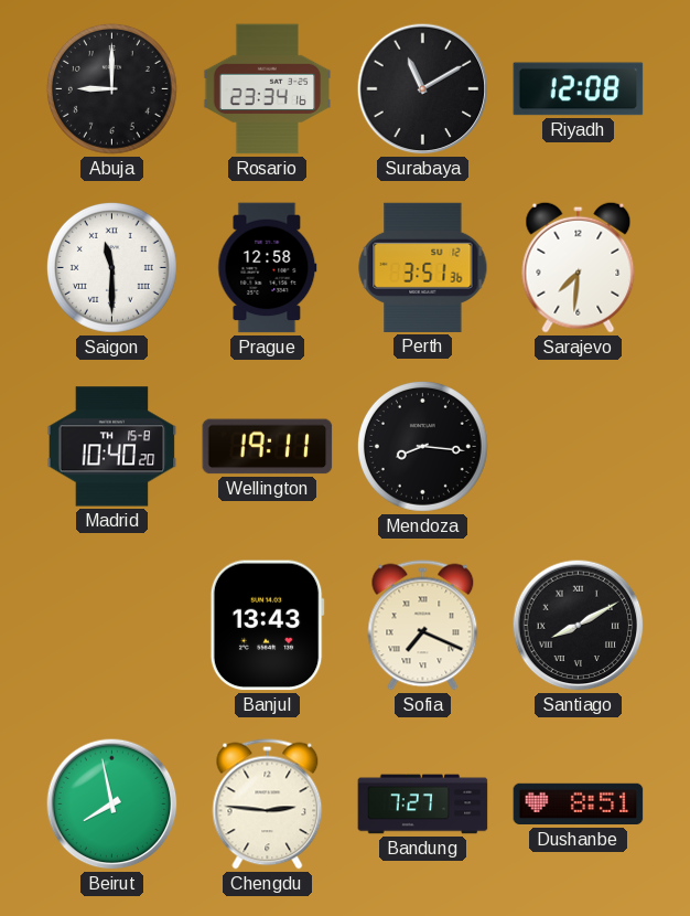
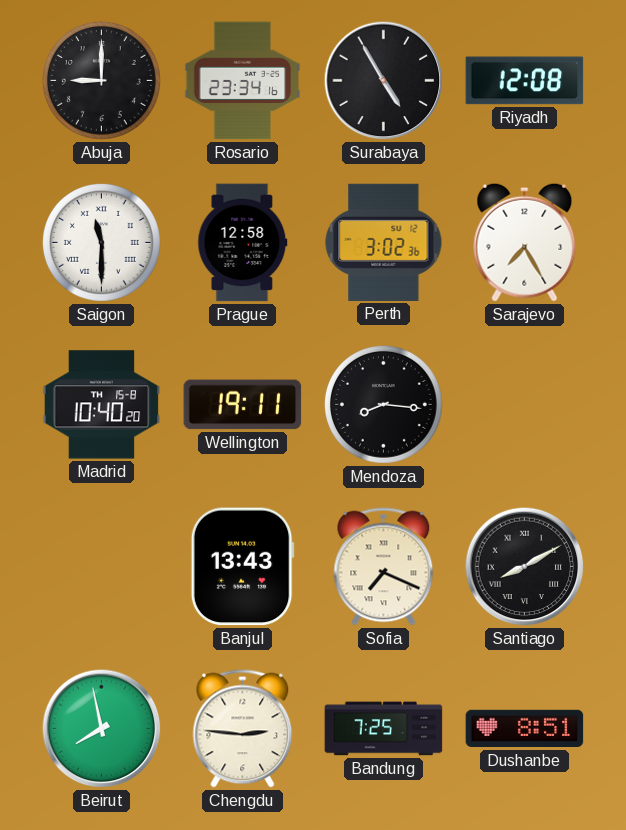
Surabaya: 11:10 -> 4:55 (384, 81)
Perth: 3:51 -> 3:02 (384, 242)
Sarajevo: 7:31 -> 7:25 (525, 242)
Bandung: 7:27 -> 7:25 (384, 729)
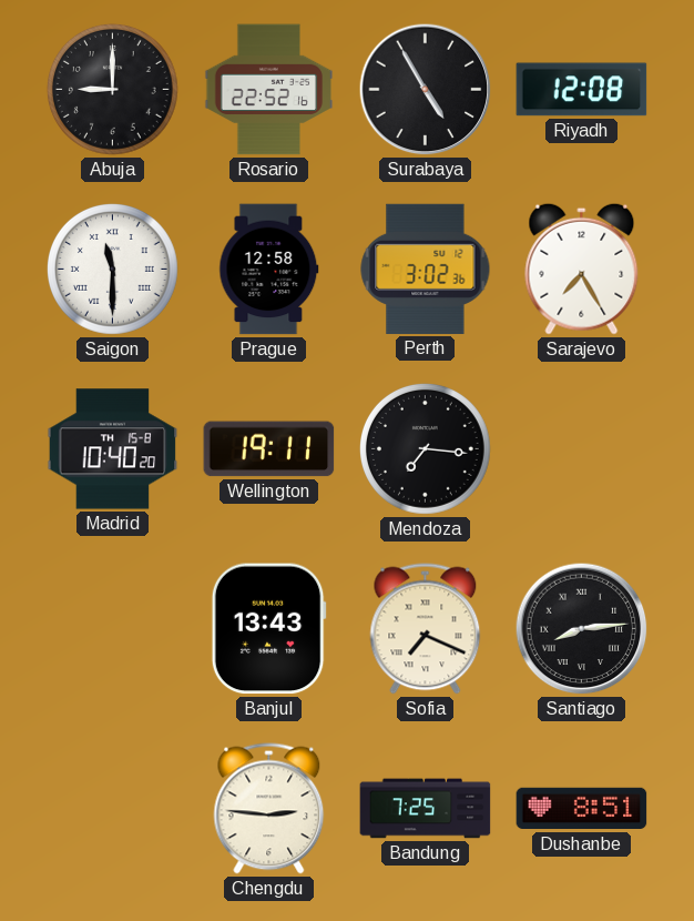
Rosario: 23:34 -> 22:52 (269, 90)
Mendoza: 8:16 -> 7:16 (425, 448)
Santiago: 8:10 -> 8:14 (582, 629)
Beirut: 7:58 -> none (102, 729)
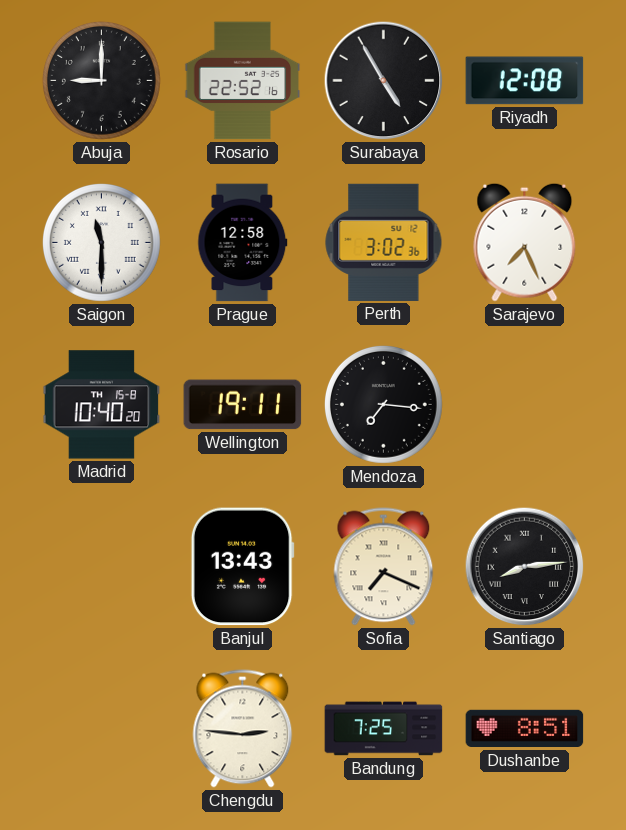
Sarajevo: 7:25 -> 7:26 (525, 242)
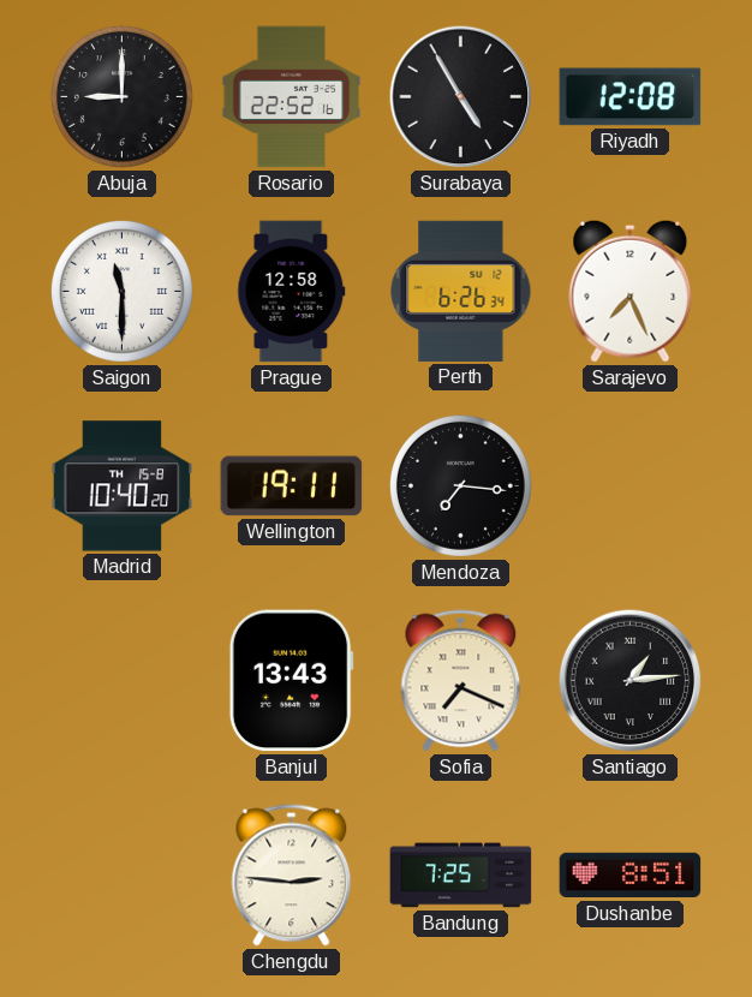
Perth: 3:02 -> 6:26 (461, 291)
Santiago: 8:14 -> 1:14 (631, 681)
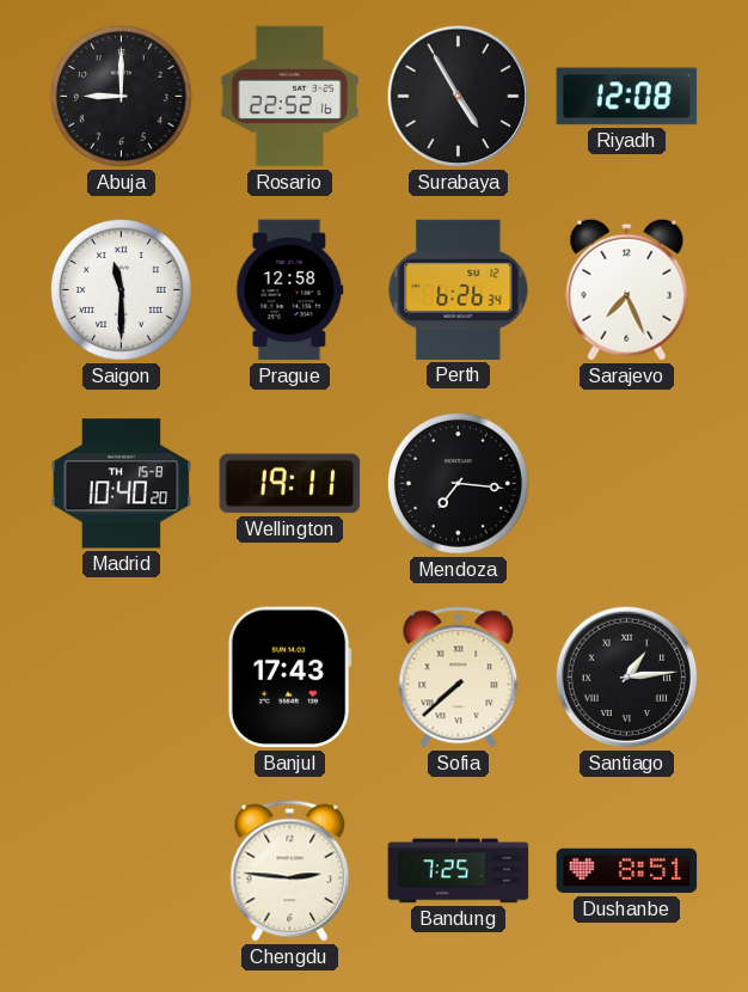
Banjul: 13:43 -> 17:43 (289, 678)
Sofia: 7:19 -> 7:38 (459, 678)
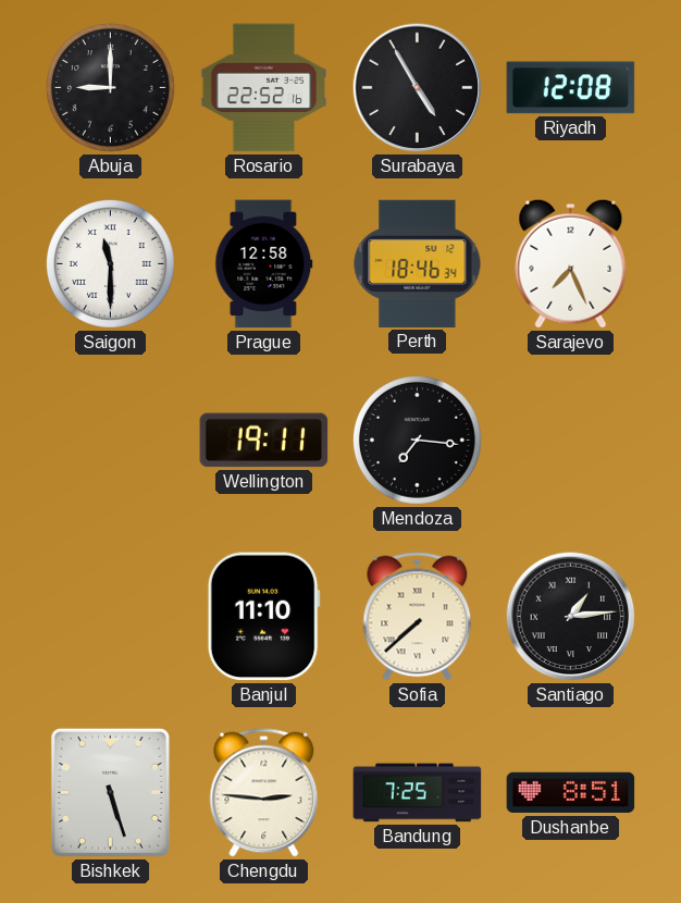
Perth: 6:26 -> 18:46 (418, 263)
Madrid: 10:40 -> none (122, 484)
Banjul: 17:43 -> 11:10 (263, 617)
Bishkek: none -> 5:27 (110, 792)
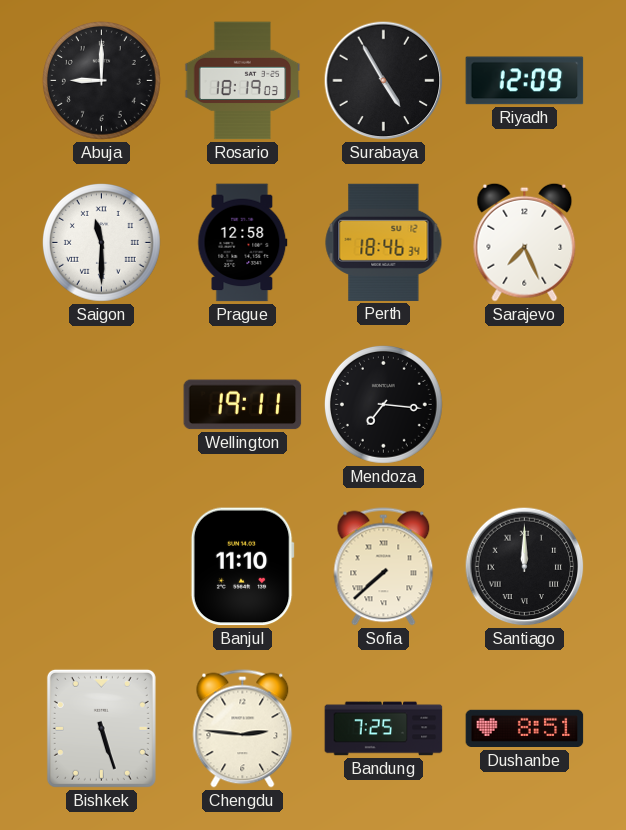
Rosario: 22:52 -> 18:19 (243, 81)
Riyadh: 12:08 -> 12:09 (525, 81)
Santiago: 1:14 -> 12:00 (525, 567)
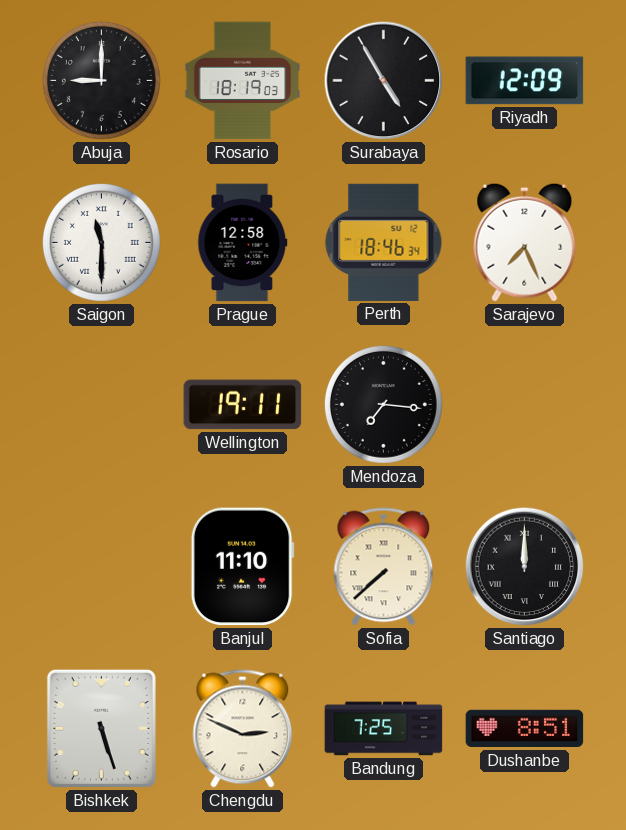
Chengdu: 2:46 -> 2:49 (243, 729)
